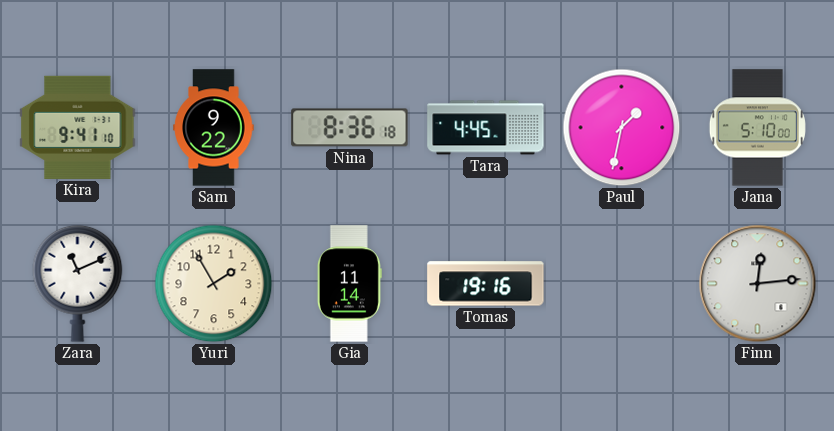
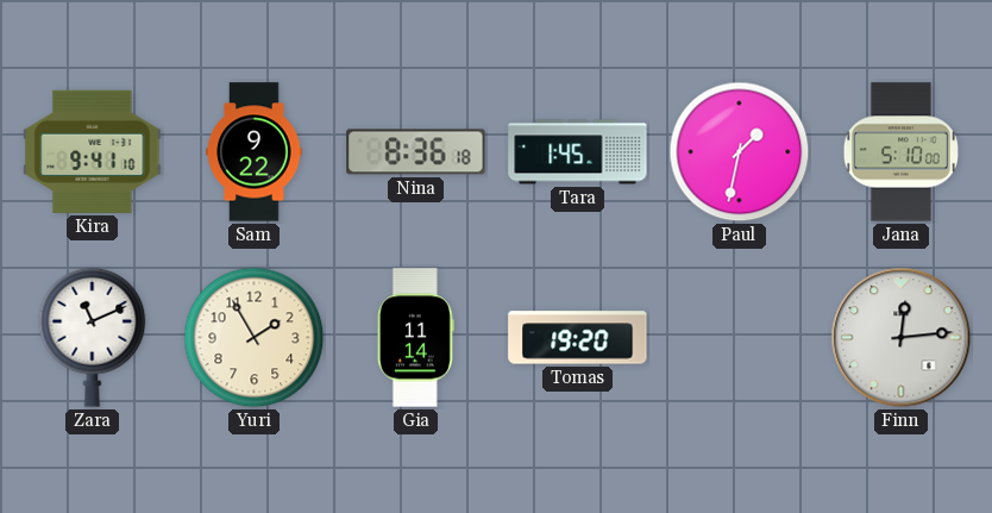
Tara: 4:45 -> 1:45 (578, 152)
Tomas: 19:16 -> 19:20 (578, 338)
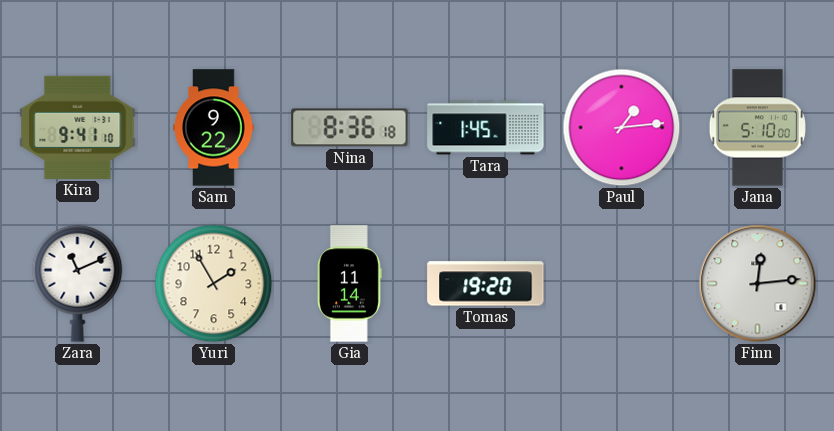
Paul: 1:32 -> 1:14 (622, 128)
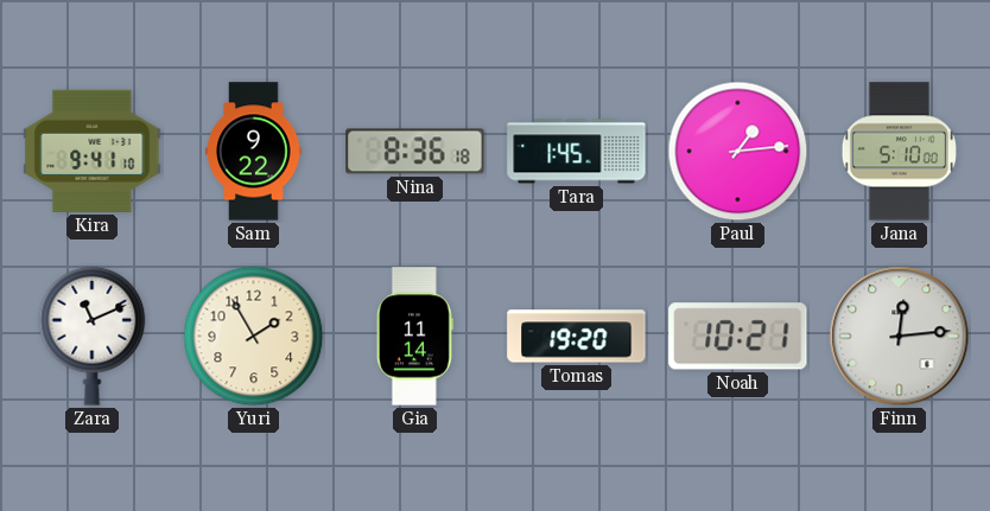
Noah: none -> 10:21 (738, 337)
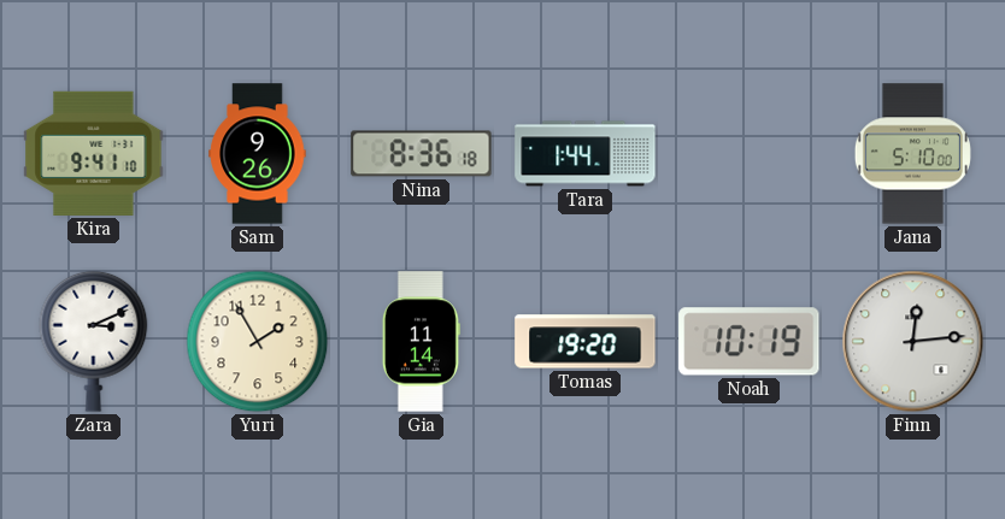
Sam: 9:22 -> 9:26 (258, 154)
Tara: 1:45 -> 1:44 (586, 154)
Paul: 1:14 -> none (738, 152)
Zara: 11:11 -> 3:11 (94, 341)
Noah: 10:21 -> 10:19 (750, 342)
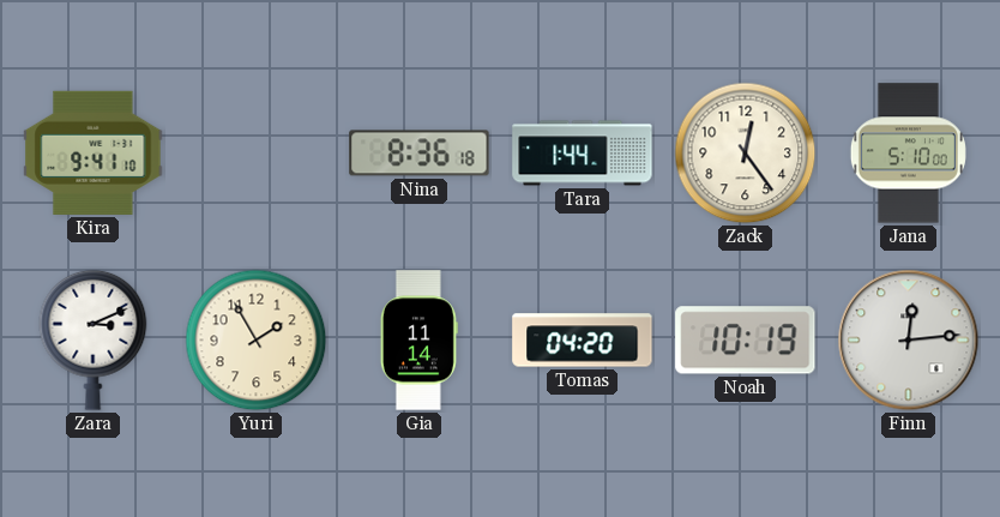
Sam: 9:26 -> none (258, 154)
Zack: none -> 12:24 (746, 154)
Tomas: 19:20 -> 04:20 (583, 341)
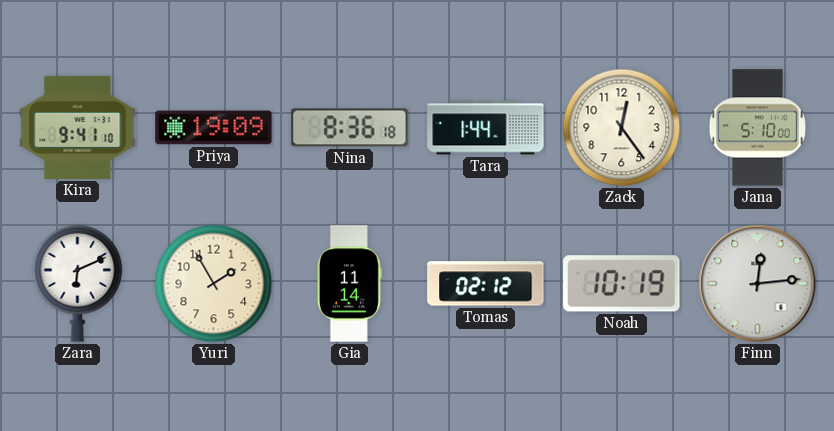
Priya: none -> 19:09 (214, 128)
Zara: 3:11 -> 6:11 (78, 283)
Tomas: 04:20 -> 02:12 (486, 284)
